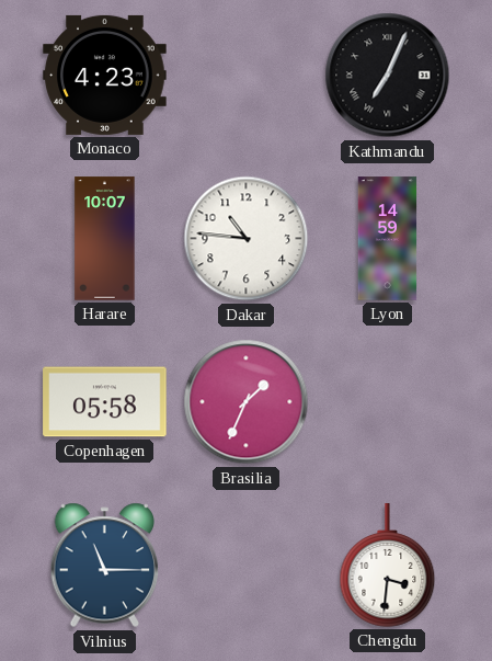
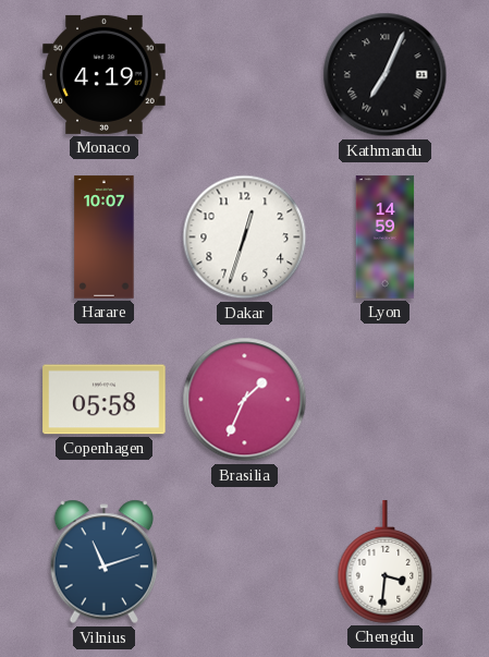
Monaco: 4:23 -> 4:19 (105, 74)
Dakar: 10:46 -> 12:33 (245, 238)
Vilnius: 11:15 -> 11:12 (105, 562)
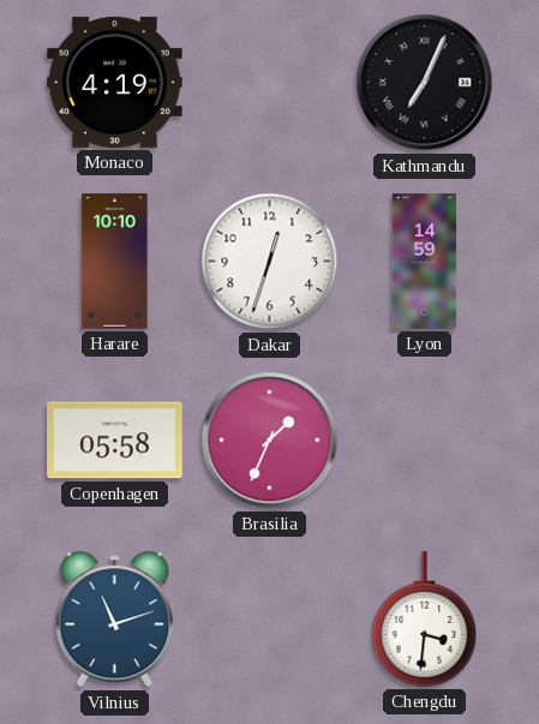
Harare: 10:07 -> 10:10 (115, 262)
